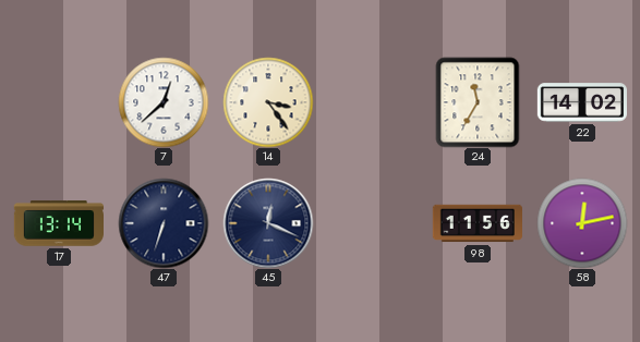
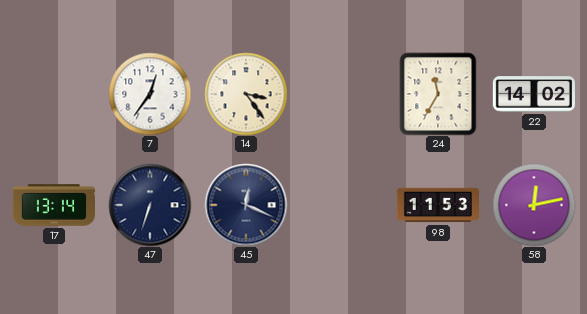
7: 12:38 -> 12:36 (150, 94)
98: 11:56 -> 11:53 (437, 205)
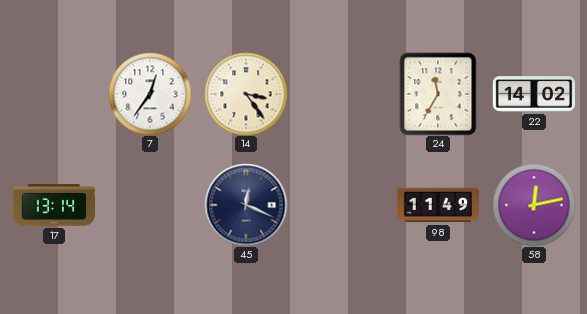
47: 6:33 -> none (150, 205)
98: 11:53 -> 11:49 (437, 205)
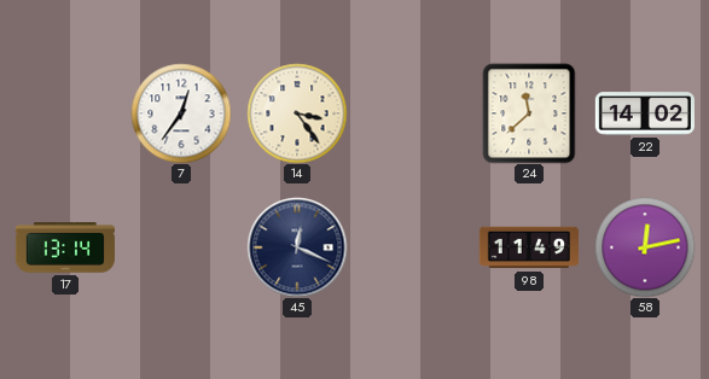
24: 11:35 -> 11:38 (529, 113)
